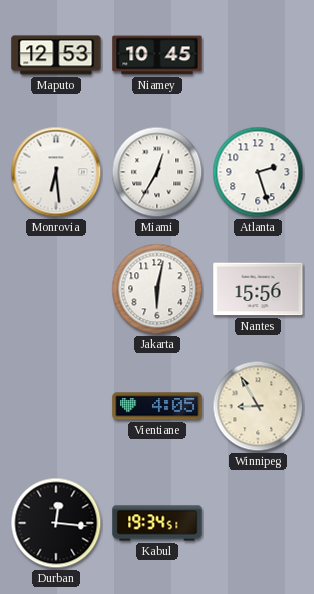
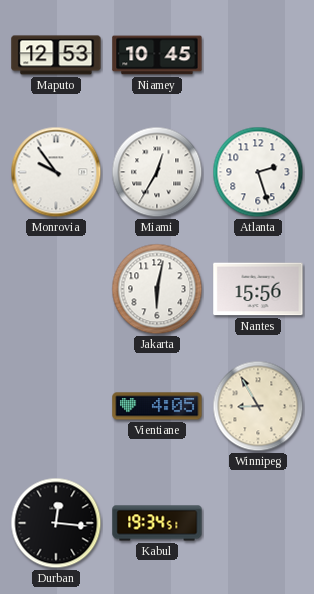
Monrovia: 6:29 -> 9:54 (56, 172)
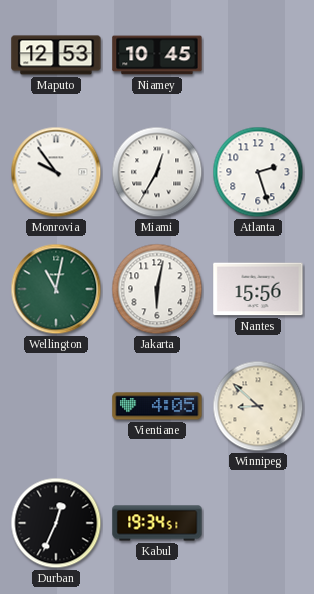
Wellington: none -> 11:02 (56, 289)
Winnipeg: 8:55 -> 8:52 (258, 406)
Durban: 12:16 -> 12:34 (56, 523)
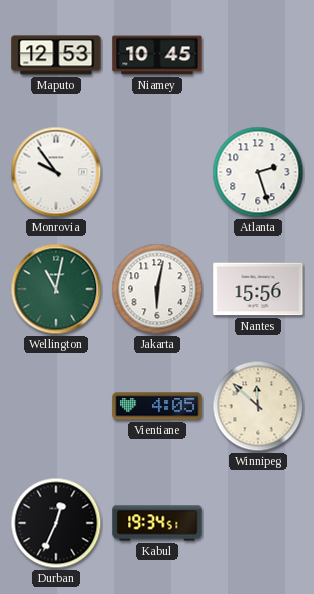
Miami: 12:35 -> none (157, 172)
Winnipeg: 8:52 -> 11:52 (258, 406)
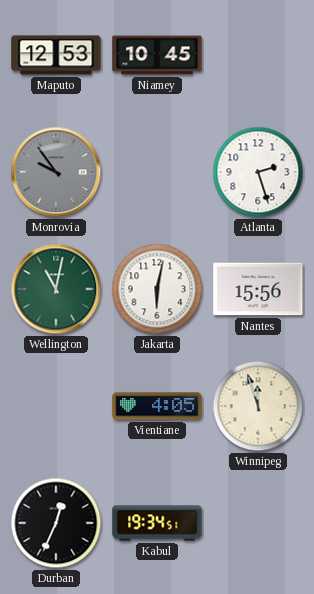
Monrovia dial: white -> grey (56, 172)
Winnipeg: 11:52 -> 11:57 (258, 406)
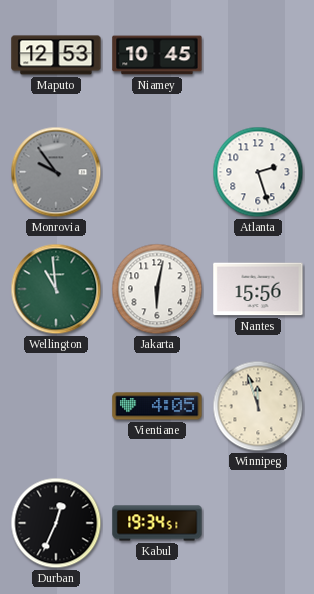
Wellington: 11:02 -> 10:59 (56, 289)
